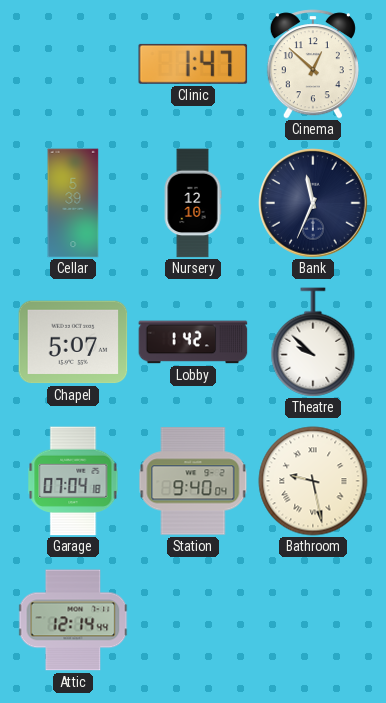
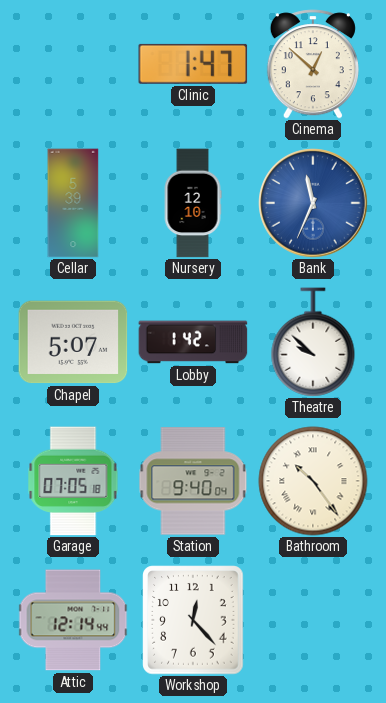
Bank dial: navy -> blue (313, 203)
Garage: 07:04 -> 07:05 (73, 481)
Bathroom: 9:28 -> 10:24 (313, 481)
Workshop: none -> 12:23 (193, 620)
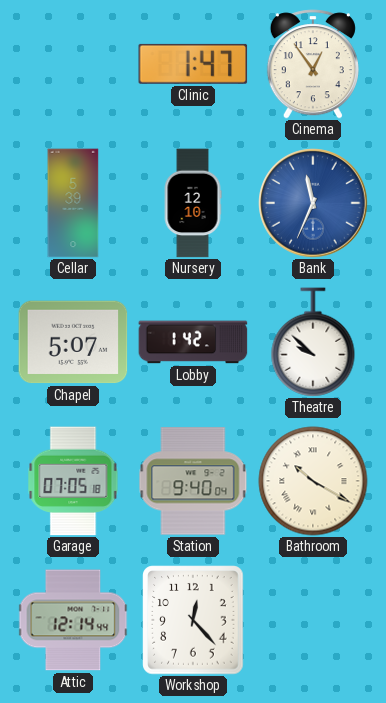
Cinema: 12:52 -> 12:54 (313, 64)
Bathroom: 10:24 -> 10:20 (313, 481)
